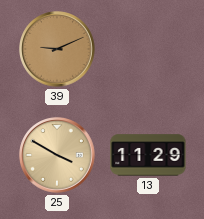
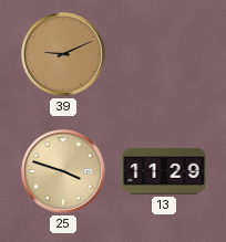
25: 3:50 -> 3:48 (63, 171)
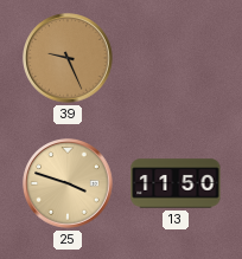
39: 9:11 -> 9:26 (68, 58)
13: 11:29 -> 11:50 (176, 183)
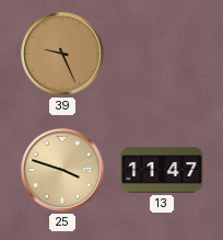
13: 11:50 -> 11:47 (162, 170)
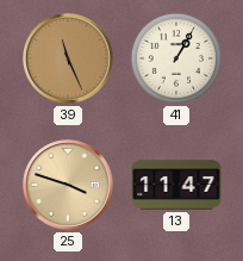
39: 9:26 -> 11:26 (68, 58)
41: none -> 1:05 (176, 58)
